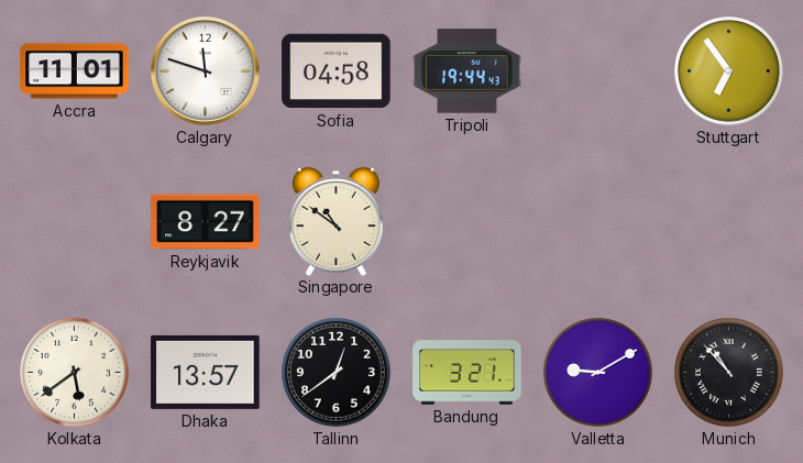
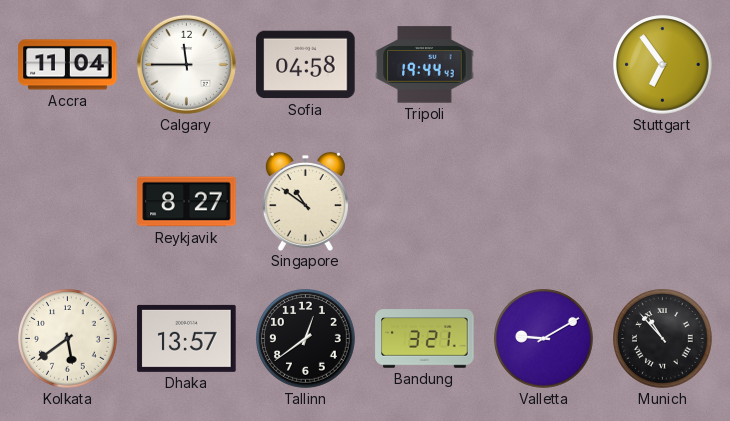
Accra: 11:01 -> 11:04 (68, 65)
Calgary: 11:48 -> 11:45 (186, 64)
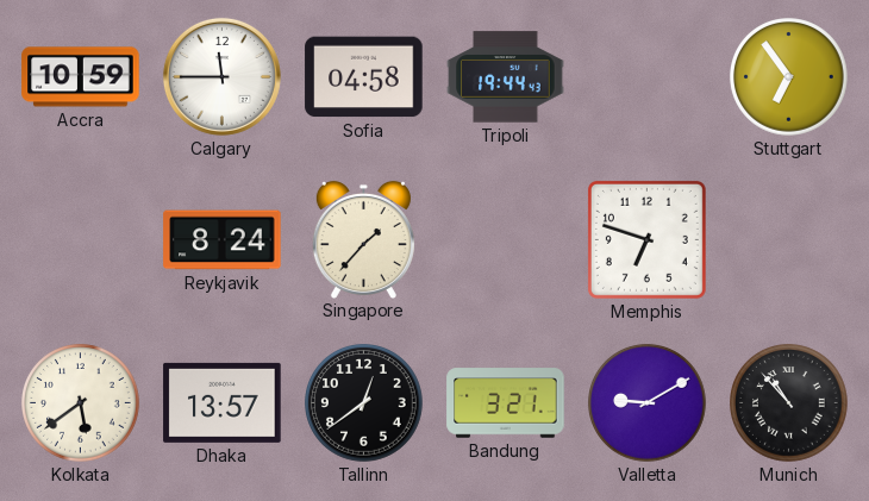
Accra: 11:04 -> 10:59 (81, 77)
Reykjavik: 8:27 -> 8:24 (223, 240)
Singapore: 10:51 -> 1:37 (363, 239)
Memphis: none -> 6:48 (646, 239)
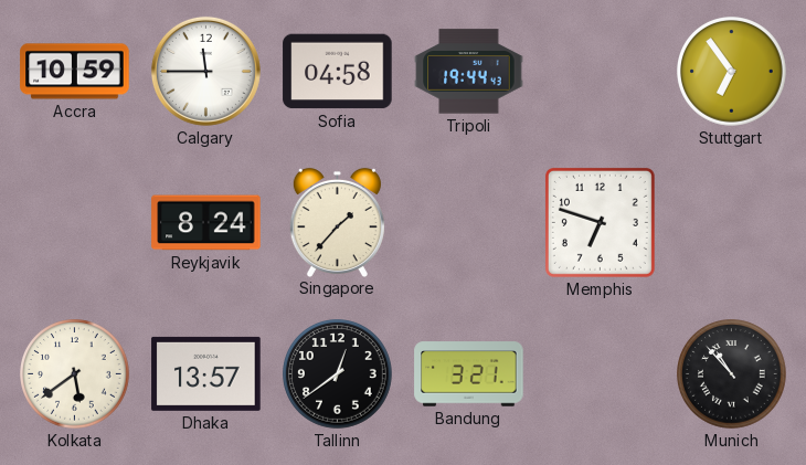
Valletta: 9:10 -> none (648, 403)
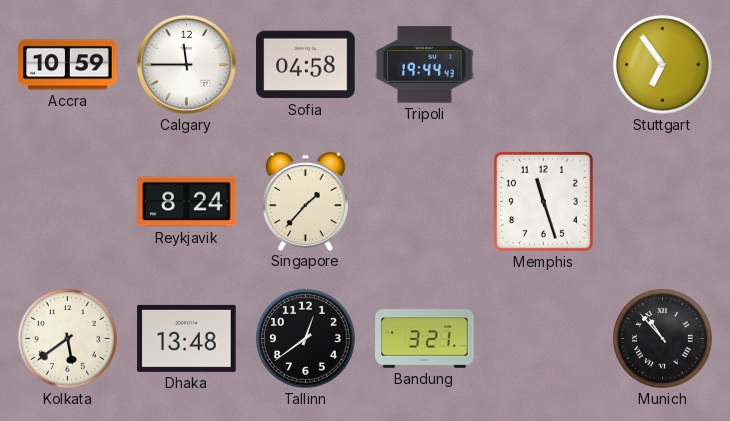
Memphis: 6:48 -> 11:27 (543, 201)
Dhaka: 13:57 -> 13:48 (187, 338)
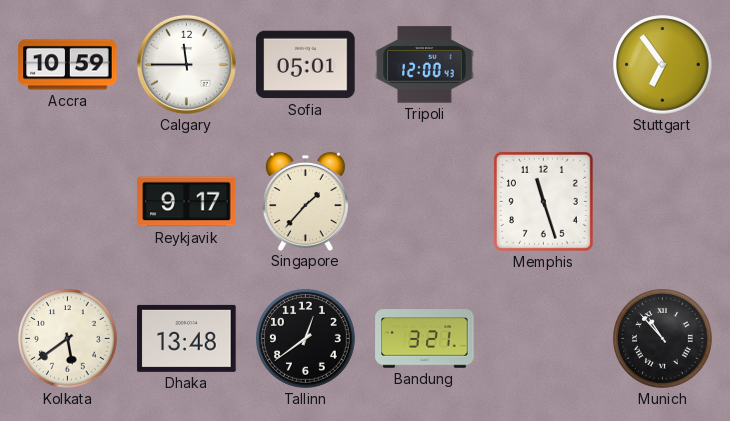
Sofia: 04:58 -> 05:01 (306, 65)
Tripoli: 19:44 -> 12:00 (425, 65)
Reykjavik: 8:24 -> 9:17 (187, 202)
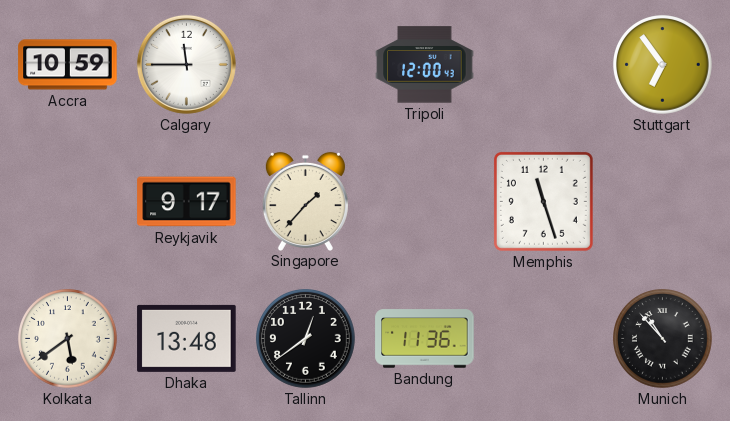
Sofia: 05:01 -> none (306, 65)
Bandung: 3:21 -> 11:36 (425, 339)
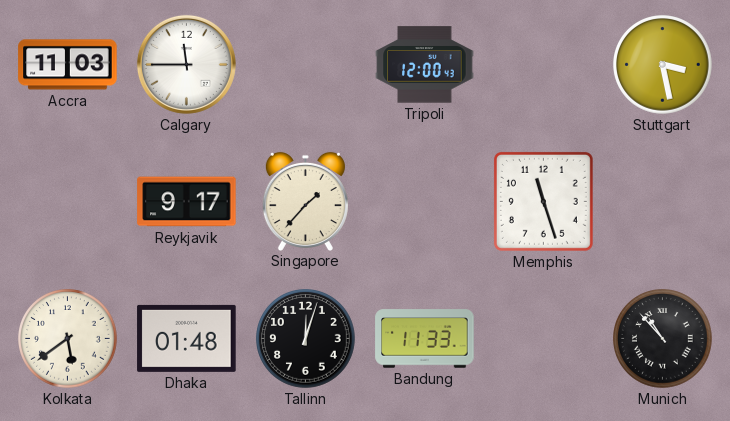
Accra: 10:59 -> 11:03 (68, 65)
Stuttgart: 6:54 -> 3:28 (663, 65)
Dhaka: 13:48 -> 01:48 (187, 338)
Tallinn: 12:39 -> 12:03 (306, 339)
Bandung: 11:36 -> 11:33 (425, 339)
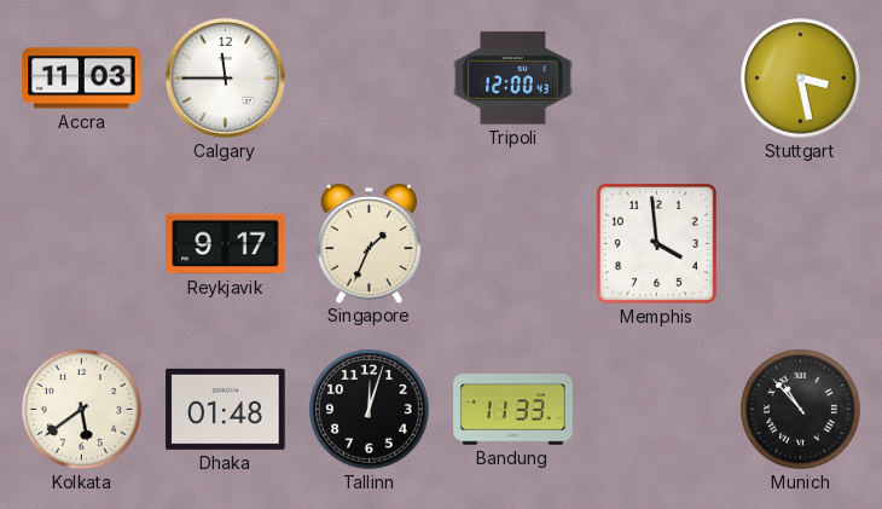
Singapore: 1:37 -> 1:34 (369, 243)
Memphis: 11:27 -> 3:59 (656, 243)
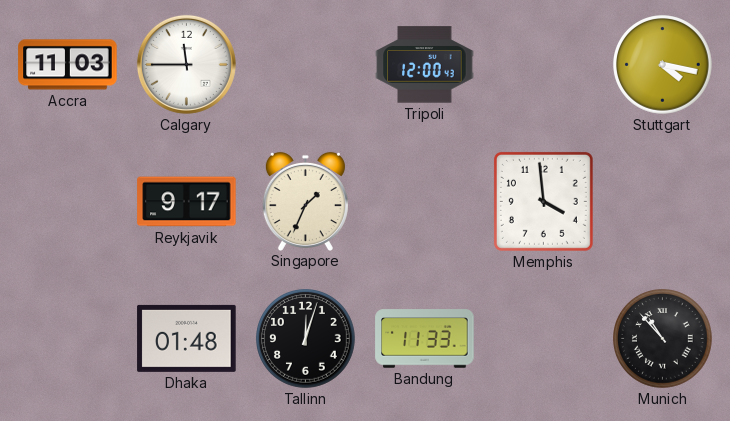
Stuttgart: 3:28 -> 4:17 (663, 65)
Kolkata: 5:39 -> none (82, 410)
